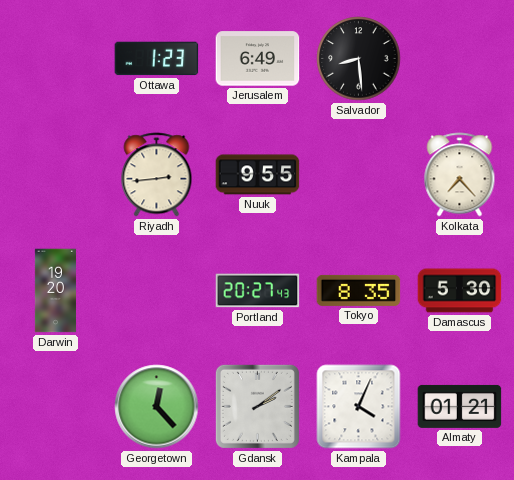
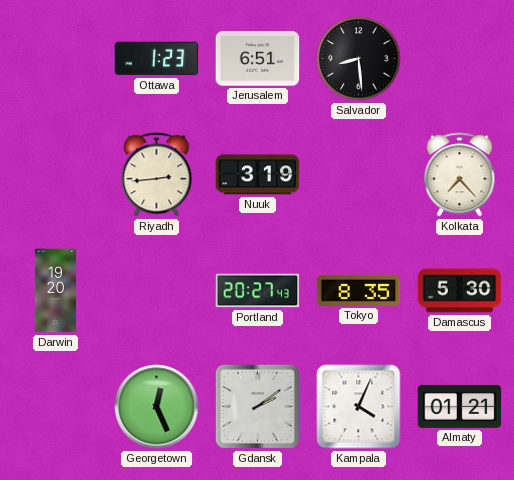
Jerusalem: 6:49 -> 6:51 (258, 59)
Nuuk: 9:55 -> 3:19 (258, 175)
Georgetown: 12:23 -> 12:26 (157, 407)
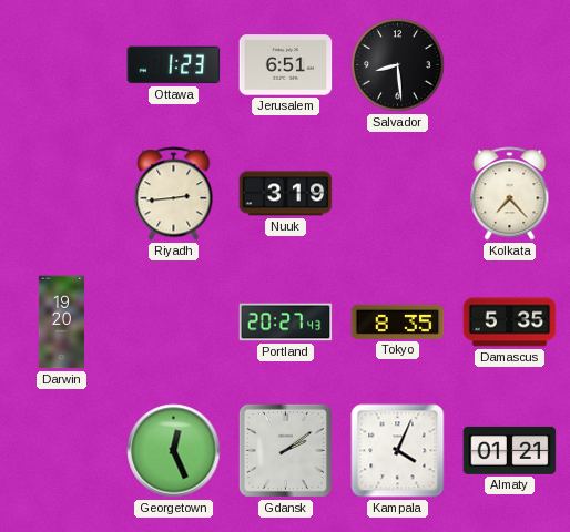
Damascus: 5:30 -> 5:35 (510, 323)
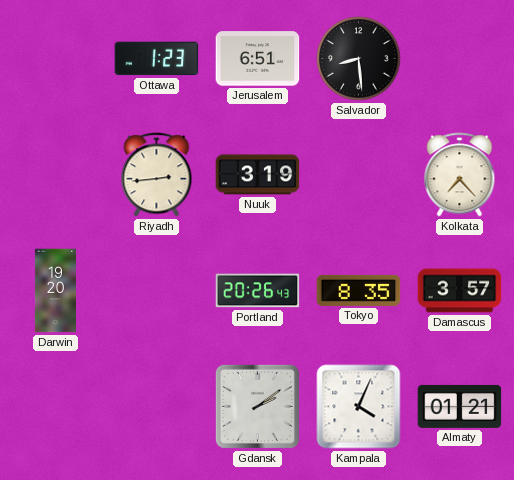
Portland: 20:27 -> 20:26 (258, 291)
Damascus: 5:35 -> 3:57 (460, 291)
Georgetown: 12:26 -> none (174, 451)
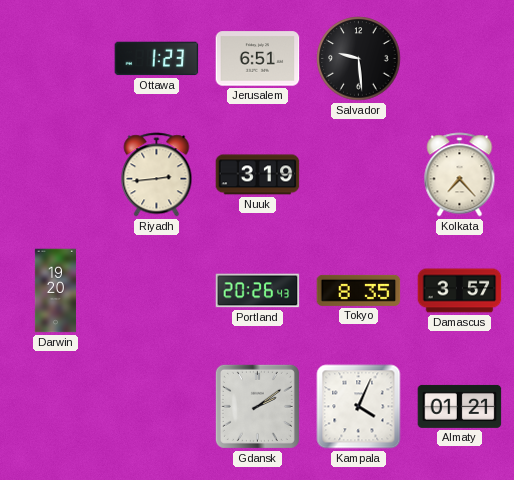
Salvador: 8:29 -> 9:29 (359, 59)
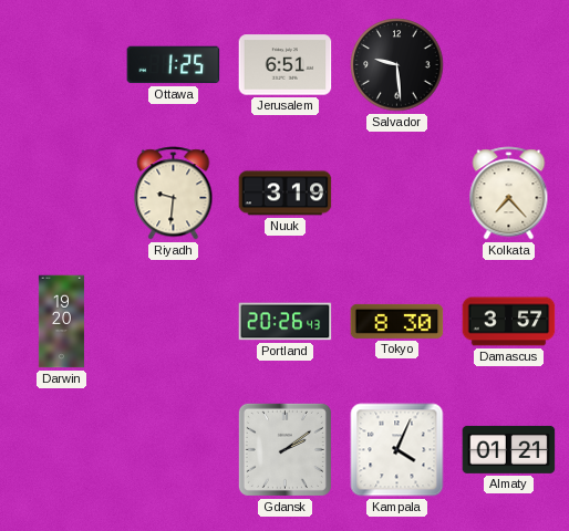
Ottawa: 1:23 -> 1:25 (174, 65)
Riyadh: 2:44 -> 9:31 (174, 194)
Tokyo: 8:35 -> 8:30 (397, 321)
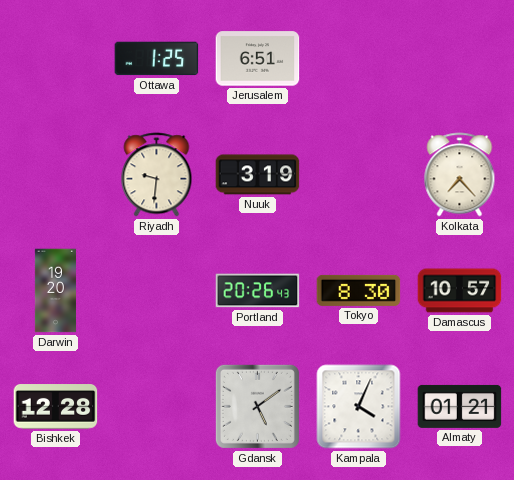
Salvador: 9:29 -> none (397, 65)
Damascus: 3:57 -> 10:57 (460, 291)
Bishkek: none -> 12:28 (56, 407)
Gdansk: 2:09 -> 5:09 (257, 406)
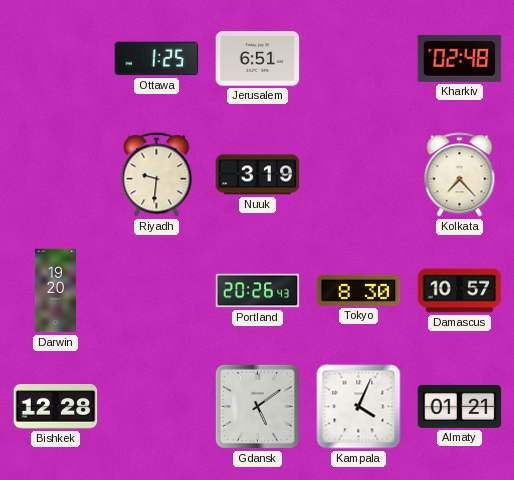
Kharkiv: none -> 02:48 (460, 58)
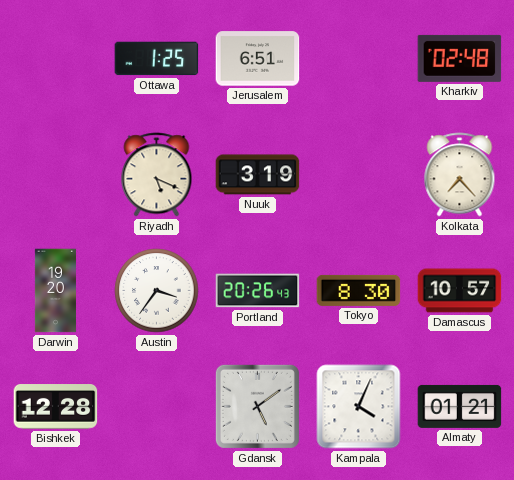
Riyadh: 9:31 -> 5:19 (157, 175)
Austin: none -> 3:36 (157, 291)
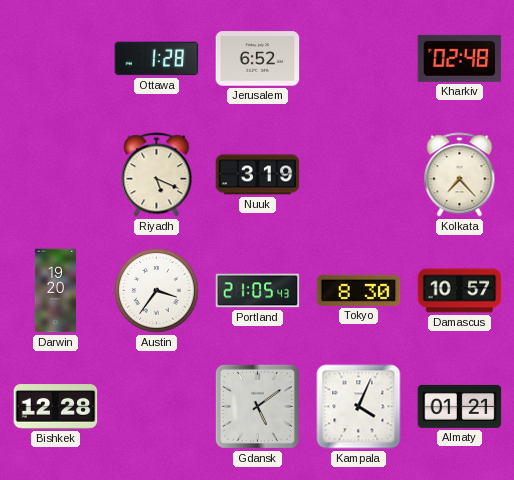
Ottawa: 1:25 -> 1:28 (157, 59)
Jerusalem: 6:51 -> 6:52 (258, 59)
Portland: 20:26 -> 21:05 (258, 291)
